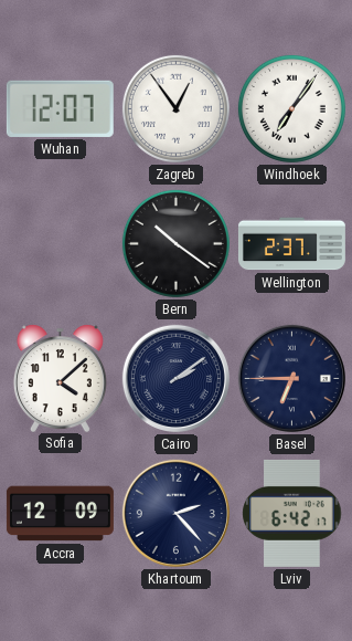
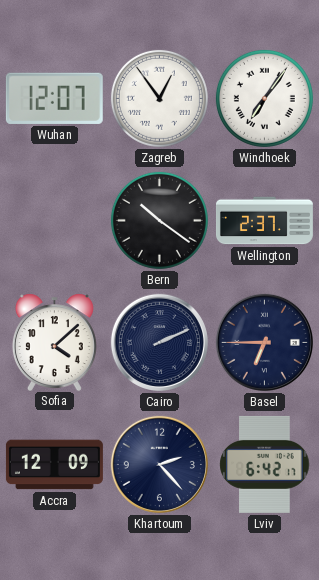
Cairo: 2:09 -> 2:11 (159, 342)
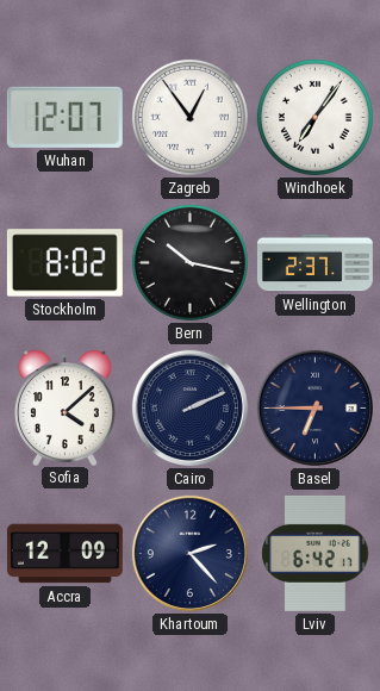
Stockholm: none -> 8:02 (64, 263)
Bern: 10:21 -> 10:17 (189, 262)
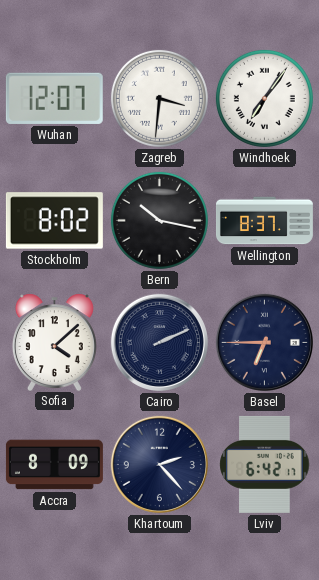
Zagreb: 12:54 -> 3:31 (159, 98)
Wellington: 2:37 -> 8:37 (264, 221)
Accra: 12:09 -> 8:09 (54, 465)
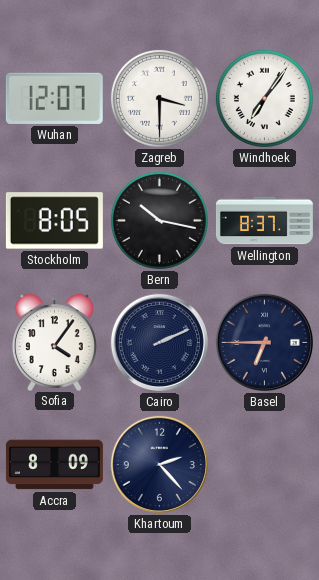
Zagreb: 3:31 -> 3:30 (159, 98)
Stockholm: 8:02 -> 8:05 (54, 221)
Sofia: 4:08 -> 4:06 (54, 342)
Lviv: 6:42 -> none (265, 464)
